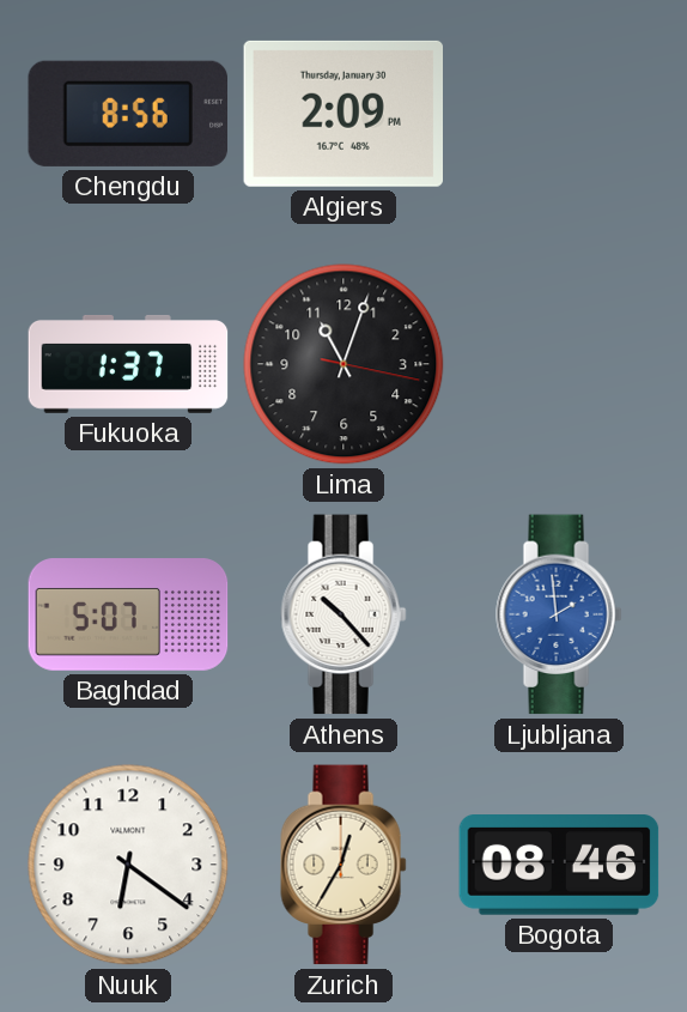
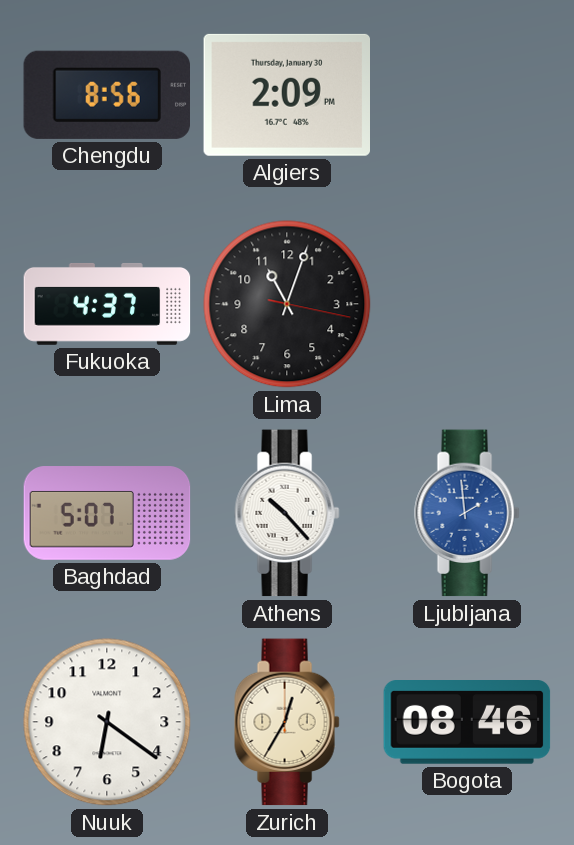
Fukuoka: 1:37 -> 4:37 (107, 304)
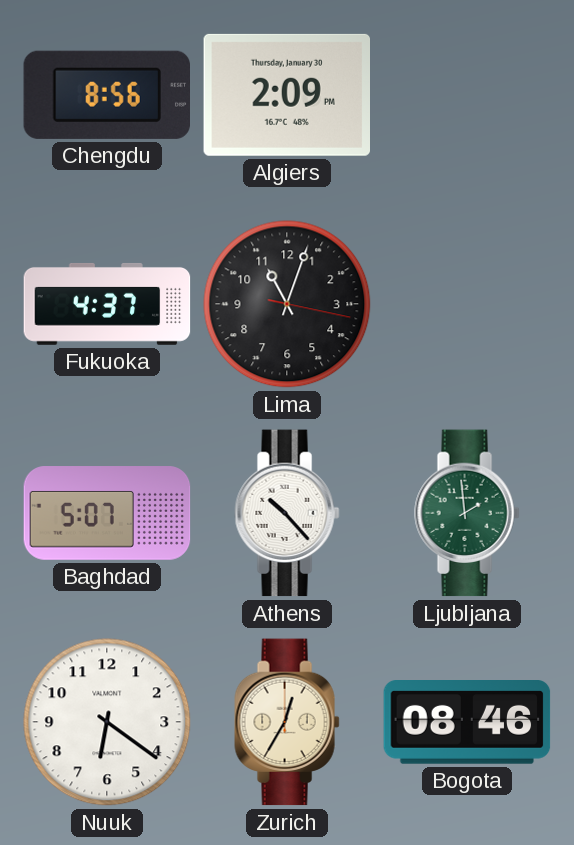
Ljubljana dial: blue -> green (467, 513)
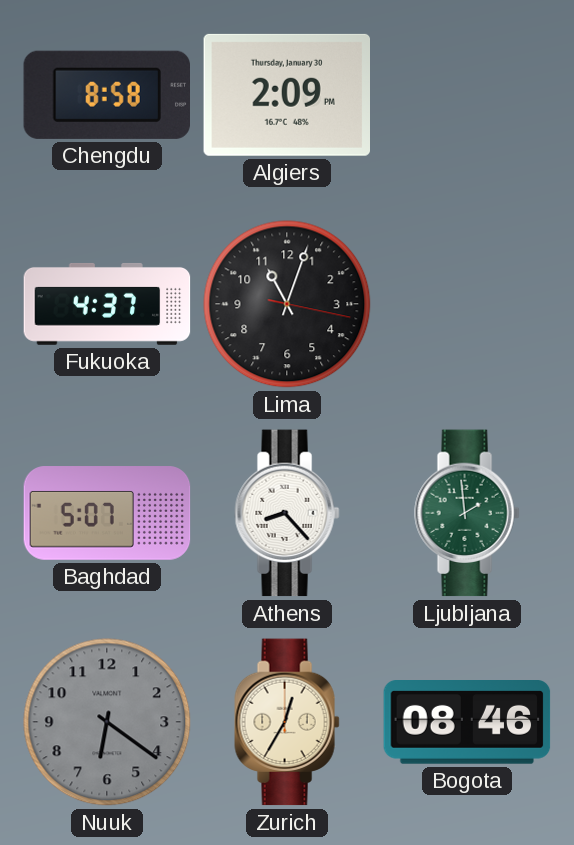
Chengdu: 8:56 -> 8:58 (107, 95)
Athens: 10:23 -> 8:23 (287, 513)
Nuuk dial: white -> grey (107, 722)
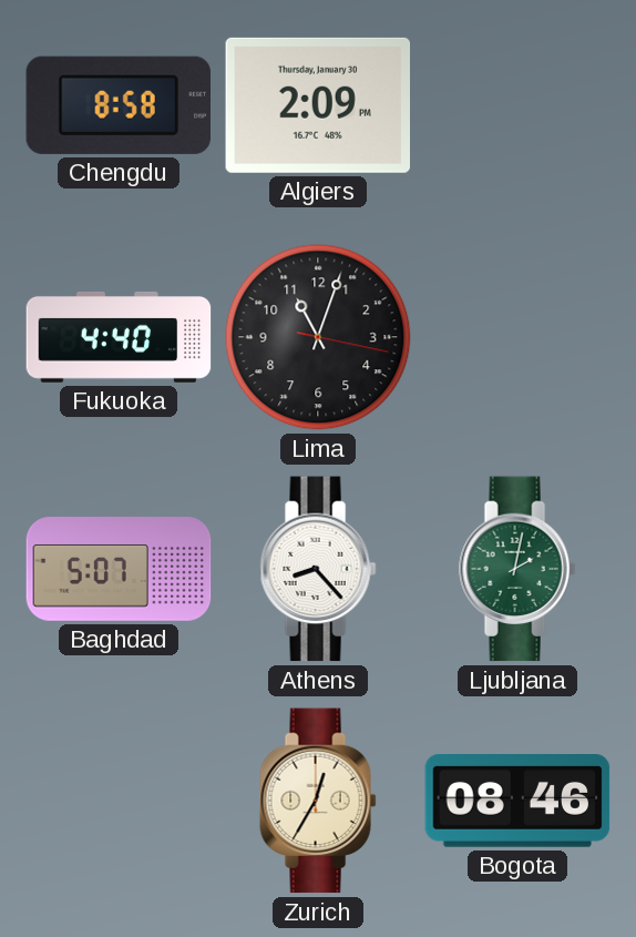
Fukuoka: 4:37 -> 4:40 (119, 337)
Ljubljana: 1:59 -> 2:02 (517, 569)
Nuuk: 6:21 -> none (107, 722)
